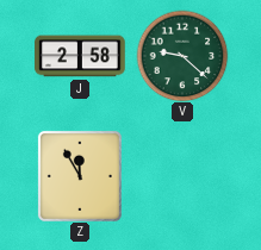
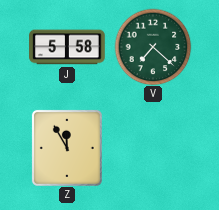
J: 2:58 -> 5:58 (67, 47)
V: 9:22 -> 7:22 (153, 47)
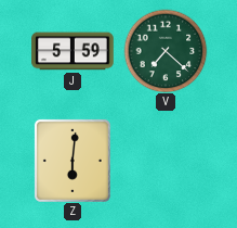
J: 5:58 -> 5:59 (73, 51)
Z: 11:55 -> 6:01 (73, 161)
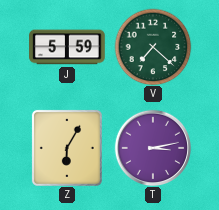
Z: 6:01 -> 6:05 (67, 148)
T: none -> 3:13 (152, 147)
